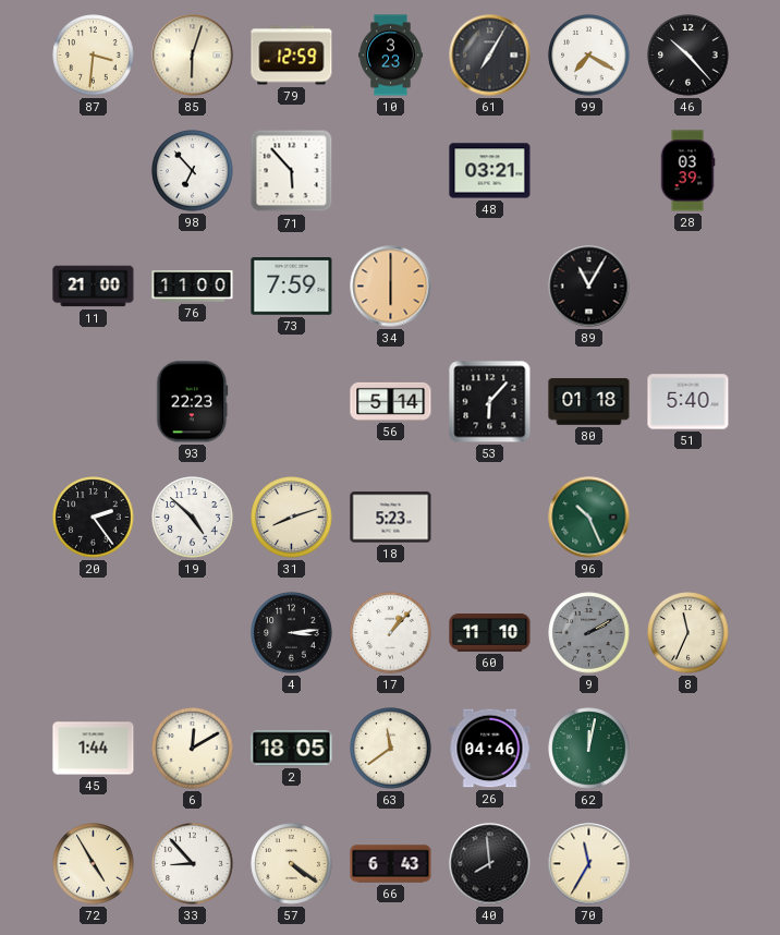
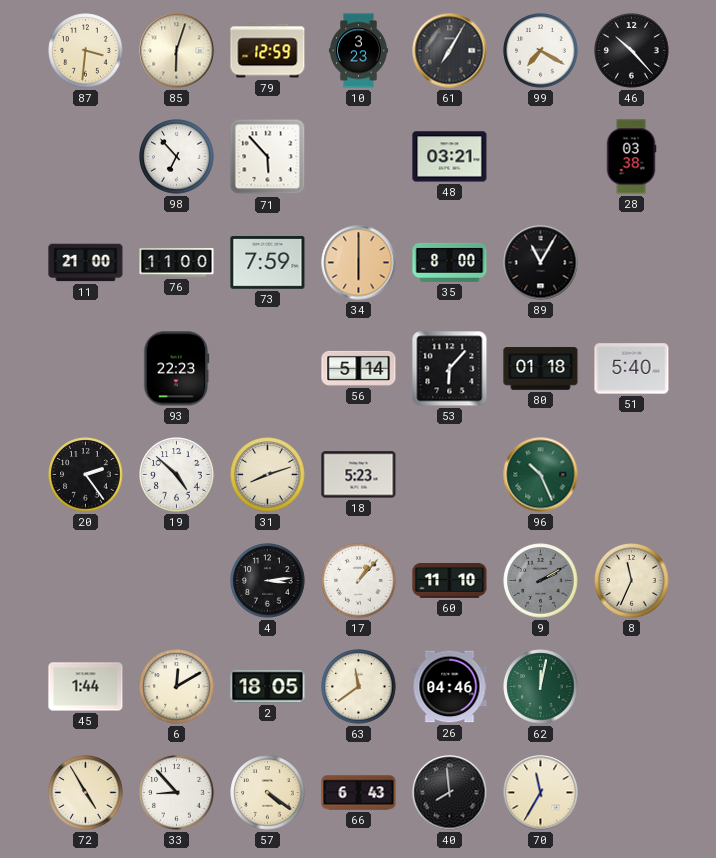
28: 03:39 -> 03:38 (631, 157)
35: none -> 8:00 (450, 262)
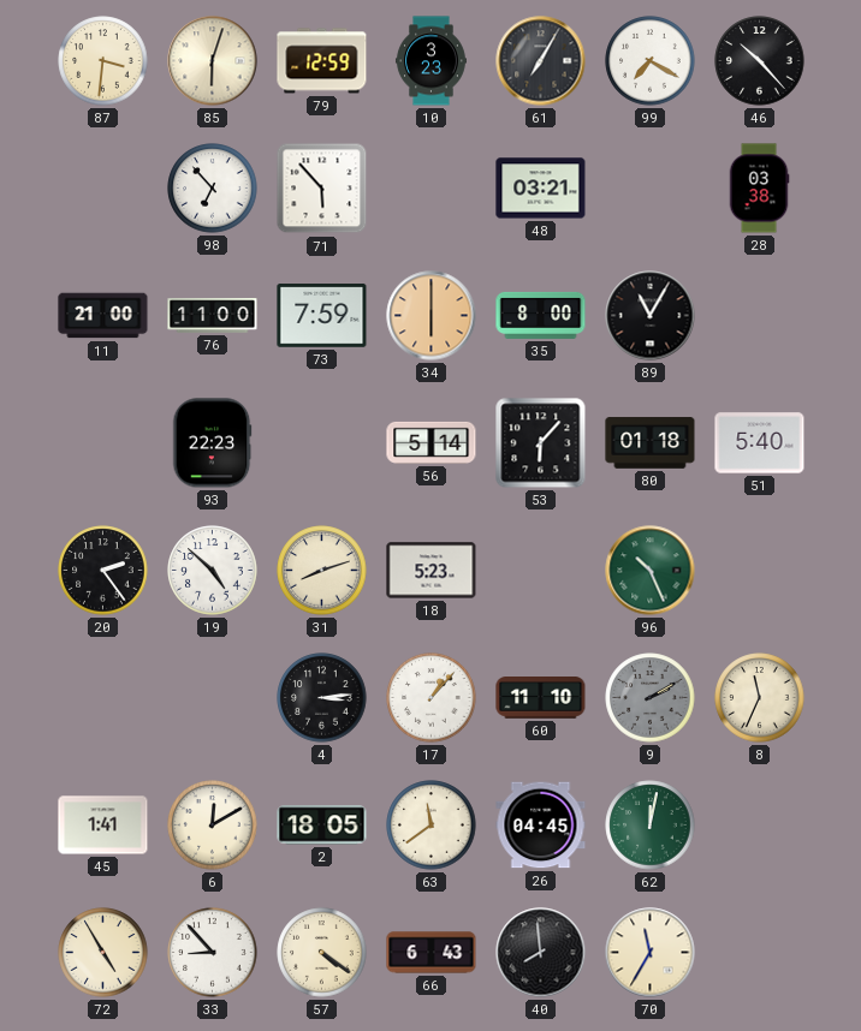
45: 1:44 -> 1:41 (103, 826)
26: 04:46 -> 04:45 (541, 826)
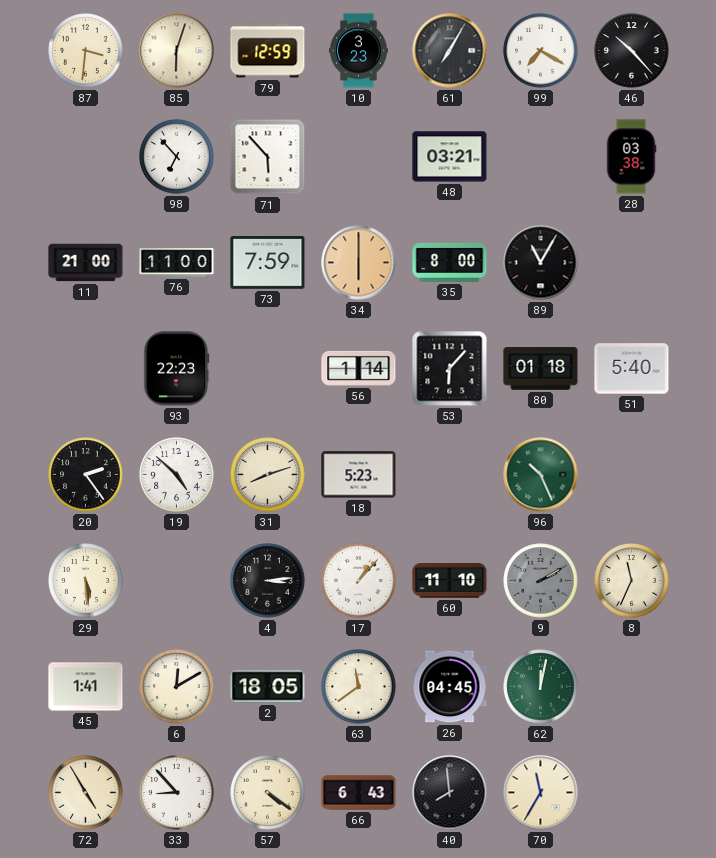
56: 5:14 -> 1:14 (359, 368)
29: none -> 5:29 (86, 581)
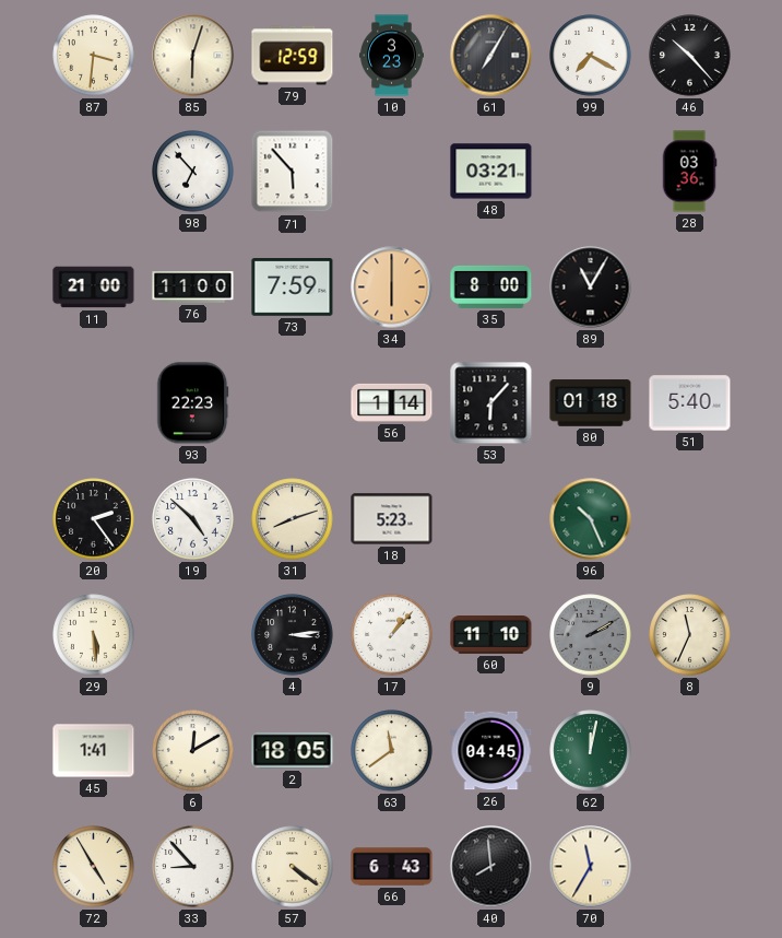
28: 03:38 -> 03:36 (689, 172)
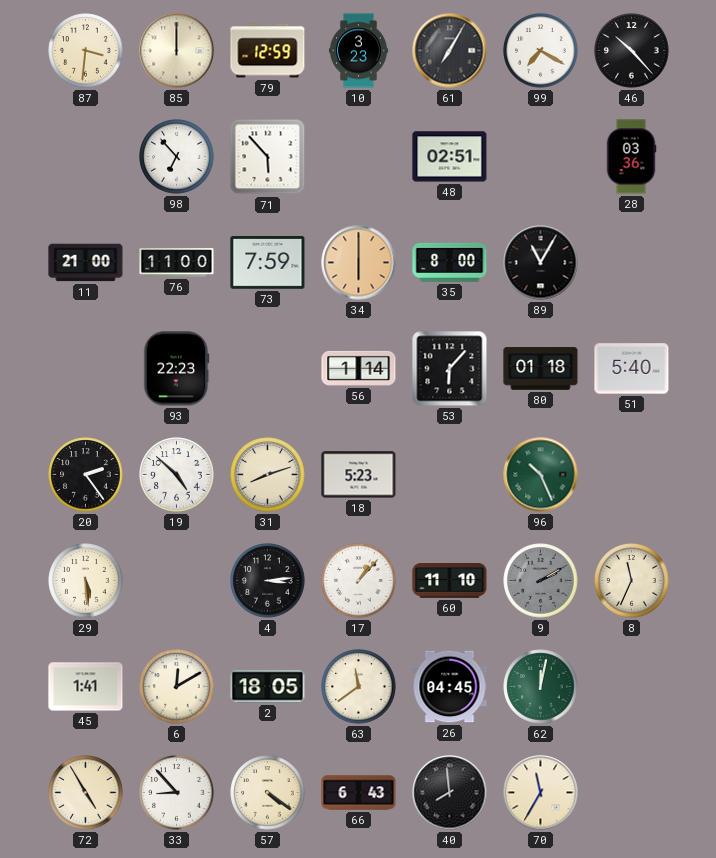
85: 6:03 -> 12:00 (177, 51)
48: 03:21 -> 02:51 (450, 157)
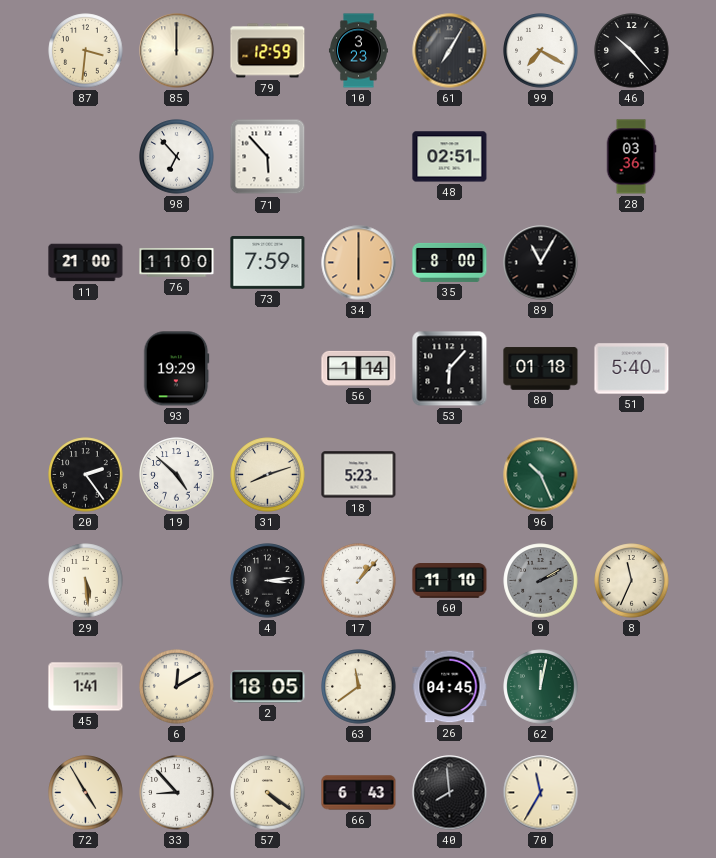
93: 22:23 -> 19:29 (176, 369)
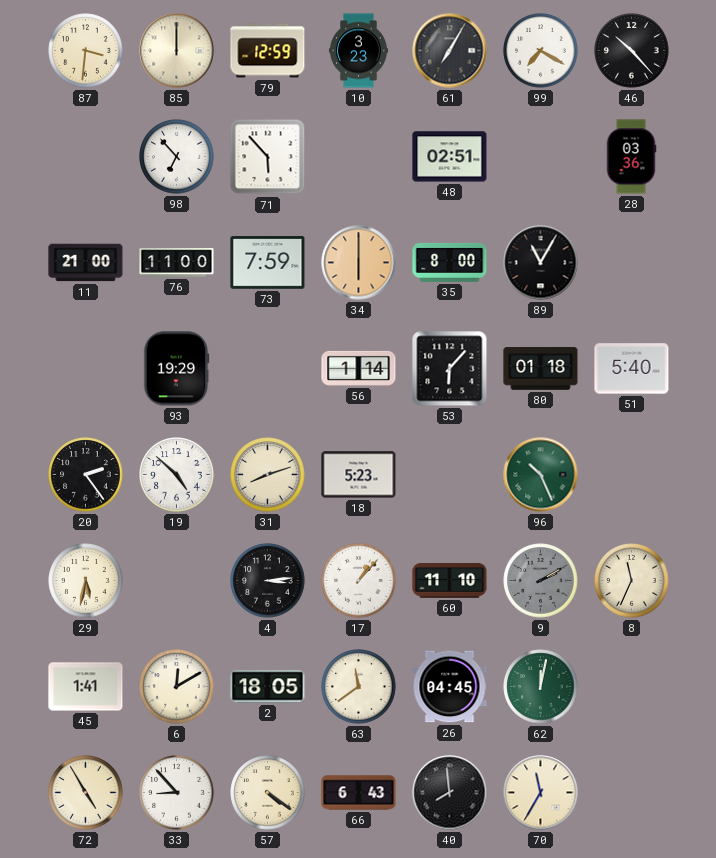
29: 5:29 -> 5:32 (86, 581)
